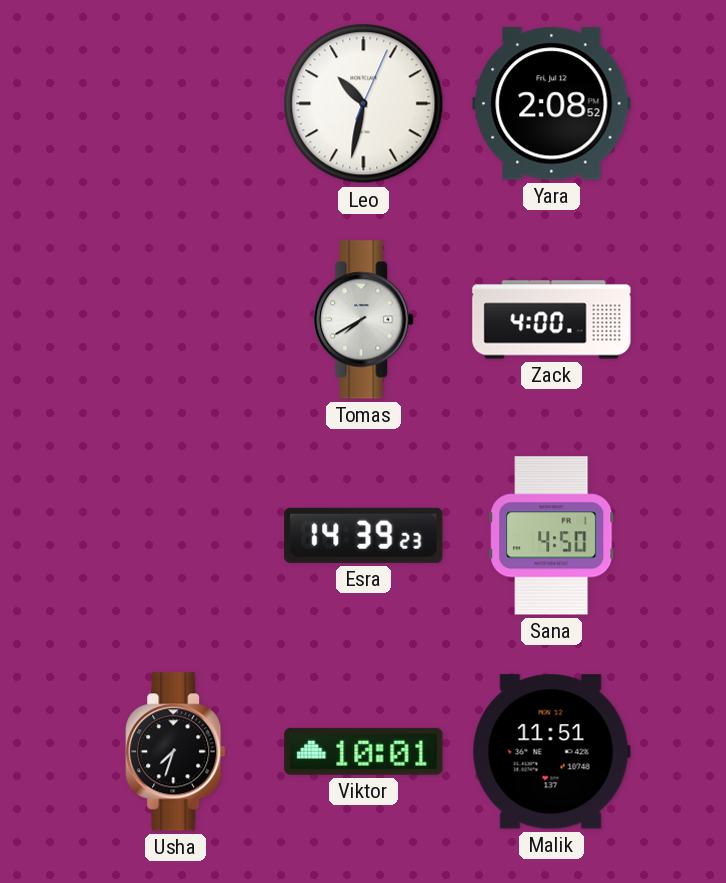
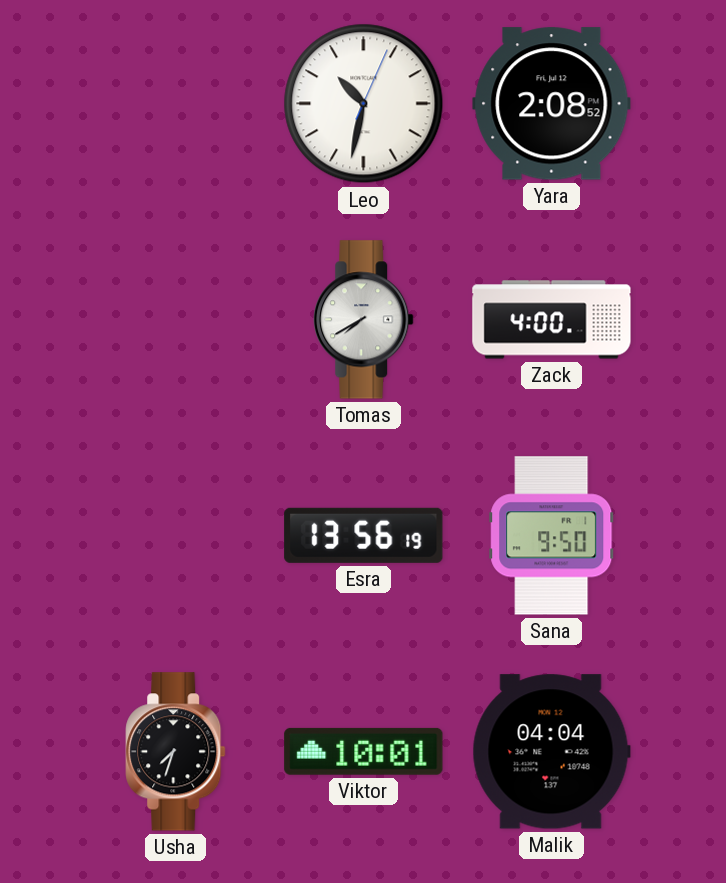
Esra: 14:39 -> 13:56 (364, 535)
Sana: 4:50 -> 9:50 (552, 536)
Malik: 11:51 -> 04:04 (551, 752)
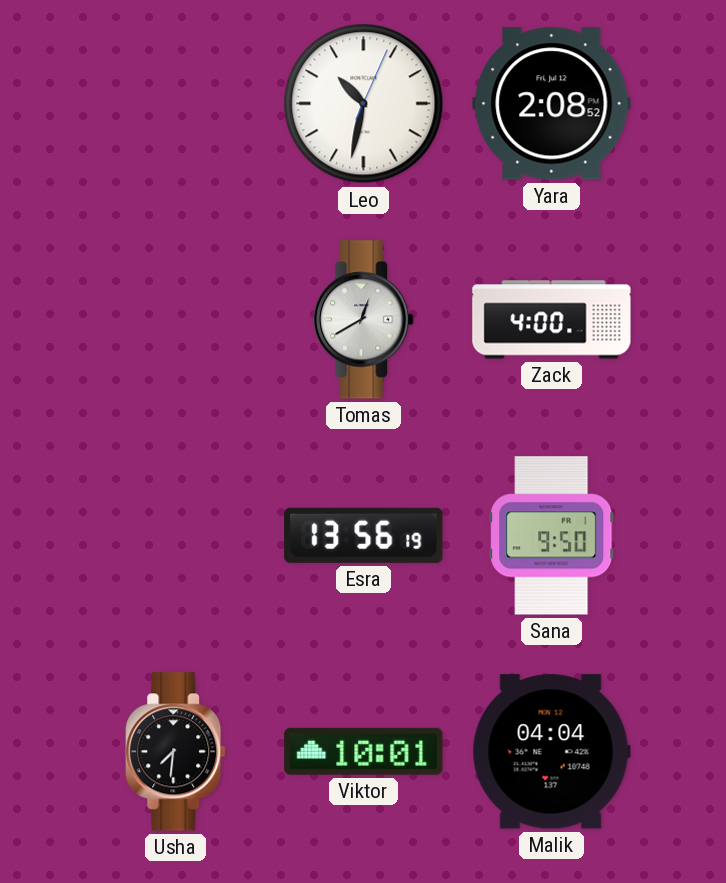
Tomas: 7:40 -> 12:40 (364, 320)
Usha: 7:33 -> 7:31 (176, 752)
